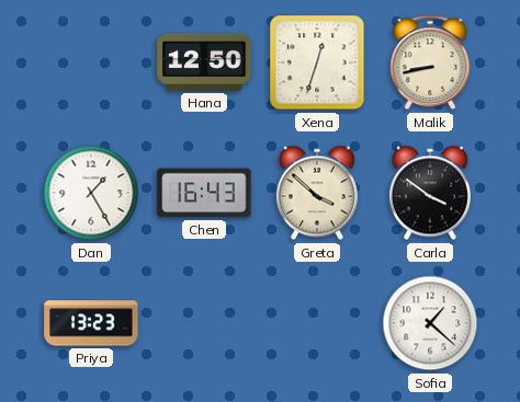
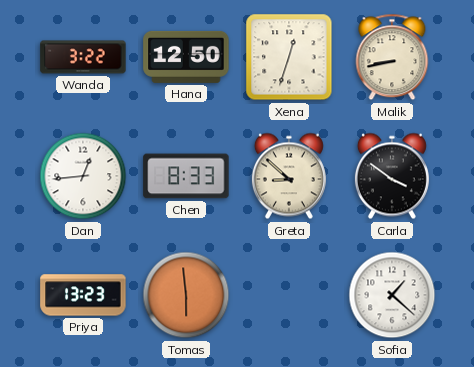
Wanda: none -> 3:22 (83, 57)
Dan: 1:25 -> 12:44 (83, 176)
Chen: 16:43 -> 8:33 (186, 176)
Greta: 3:52 -> 8:52 (289, 176)
Tomas: none -> 5:59 (186, 295)
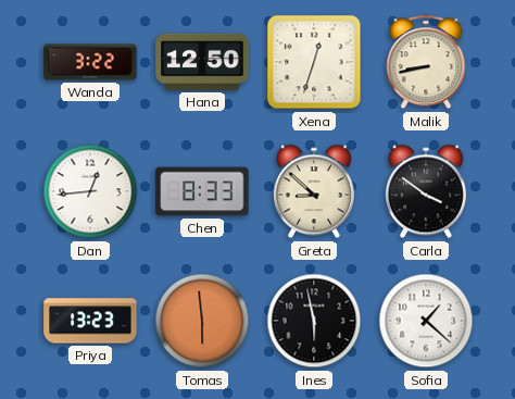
Ines: none -> 5:58 (314, 321)
